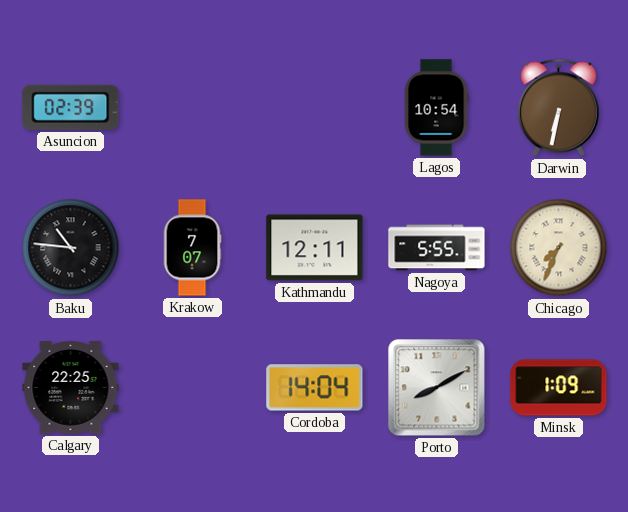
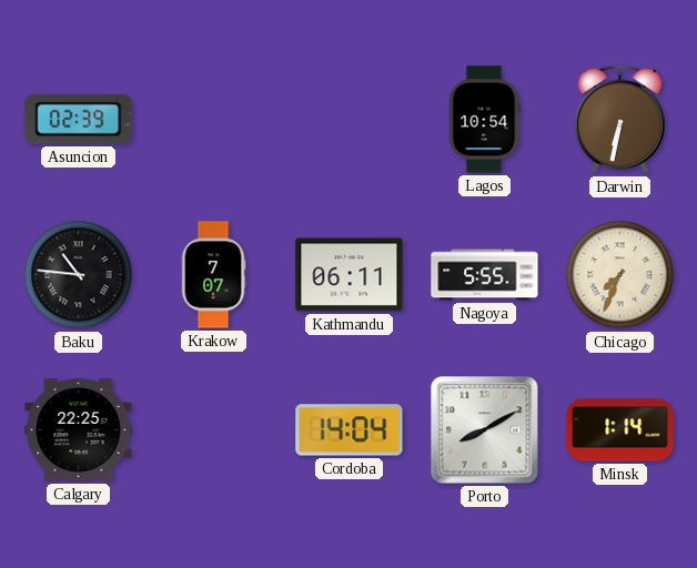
Kathmandu: 12:11 -> 06:11 (350, 275)
Minsk: 1:09 -> 1:14 (620, 430)
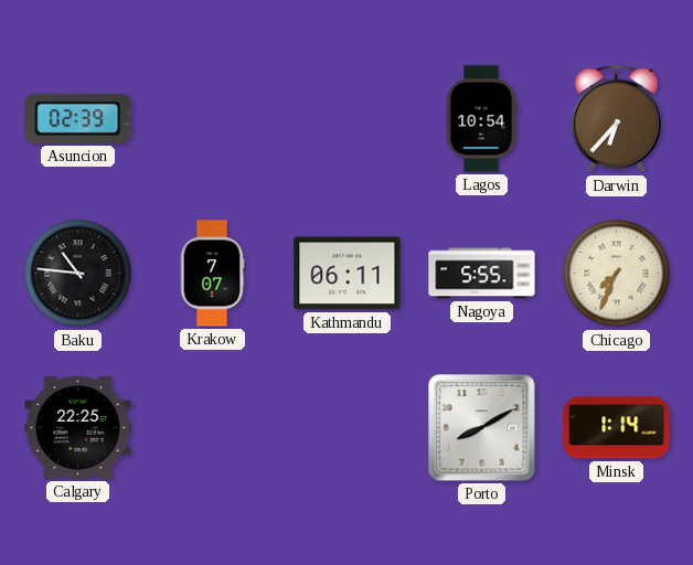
Darwin: 6:32 -> 6:37 (617, 119)
Cordoba: 14:04 -> none (350, 430)
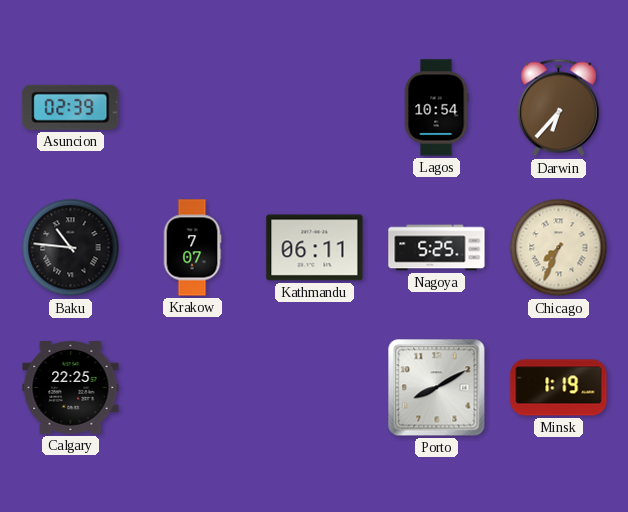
Nagoya: 5:55 -> 5:25 (437, 248)
Minsk: 1:14 -> 1:19 (559, 388)
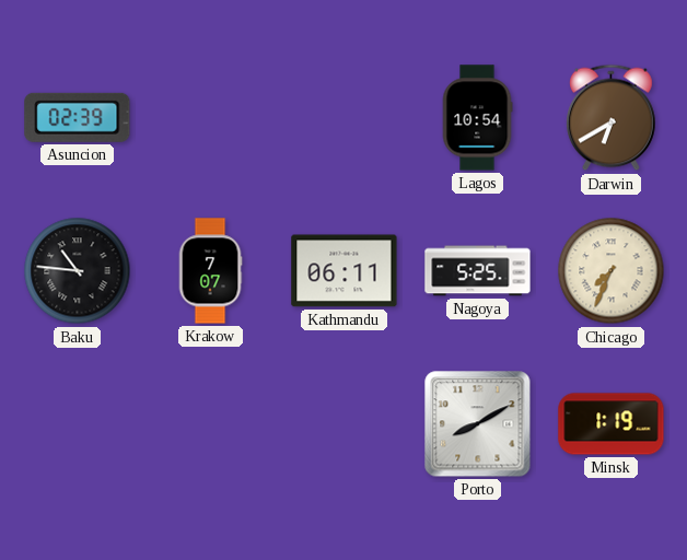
Darwin: 6:37 -> 6:40 (612, 118)
Calgary: 22:25 -> none (71, 388)
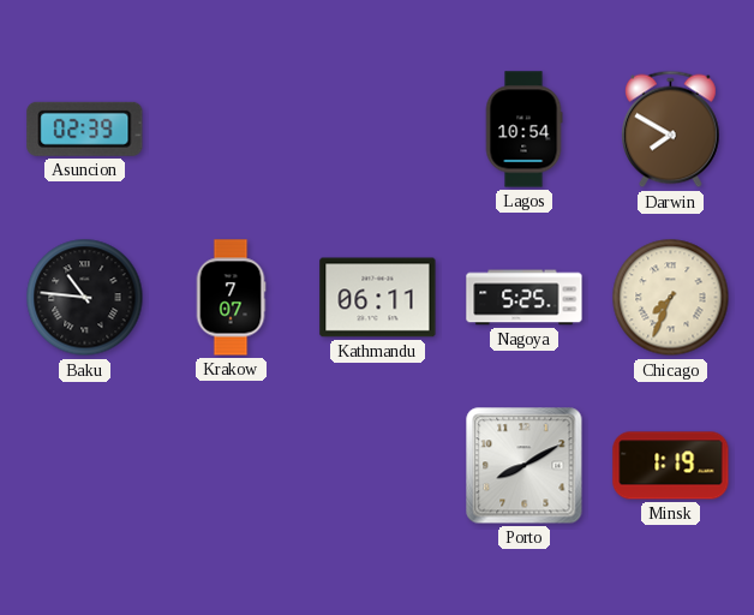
Darwin: 6:40 -> 7:50 (671, 130)
